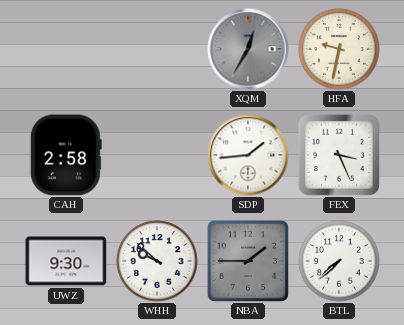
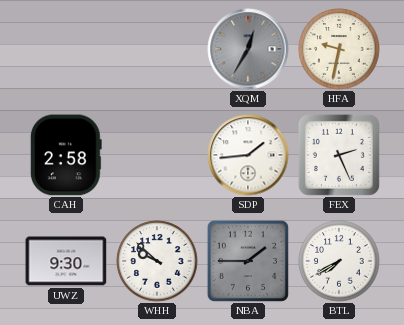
FEX: 3:26 -> 2:26 (339, 155)
BTL: 7:38 -> 7:40 (339, 261)
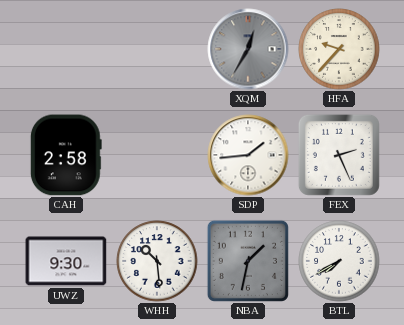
HFA: 9:32 -> 9:37 (339, 49)
WHH: 9:52 -> 10:29 (157, 261)
NBA: 1:45 -> 1:32 (248, 261)
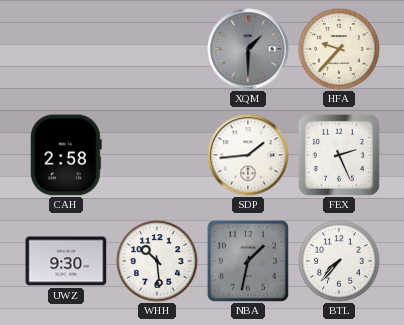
XQM: 12:35 -> 1:30 (248, 49)
BTL: 7:40 -> 7:37 (339, 261)
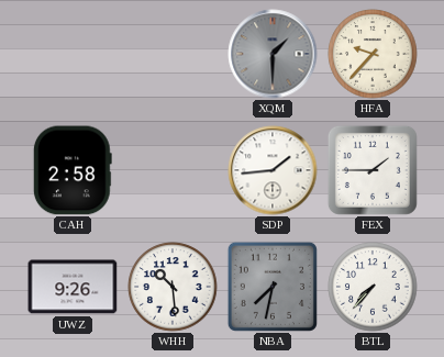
FEX: 2:26 -> 1:45 (373, 170)
UWZ: 9:30 -> 9:26 (73, 287)
NBA: 1:32 -> 7:32 (273, 287)
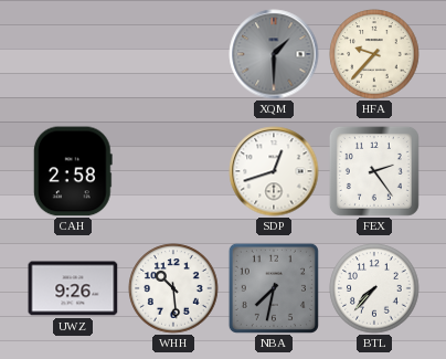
SDP: 1:44 -> 12:42 (274, 171)
FEX: 1:45 -> 2:24 (374, 171)
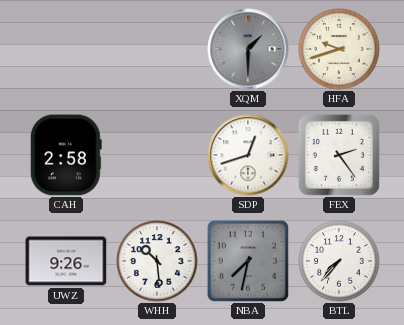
HFA: 9:37 -> 9:42 (339, 49)
